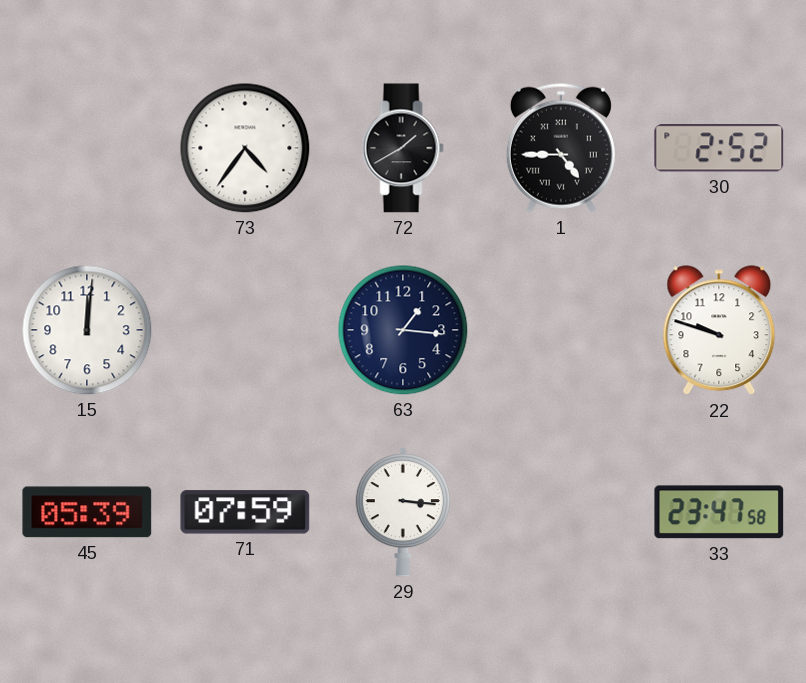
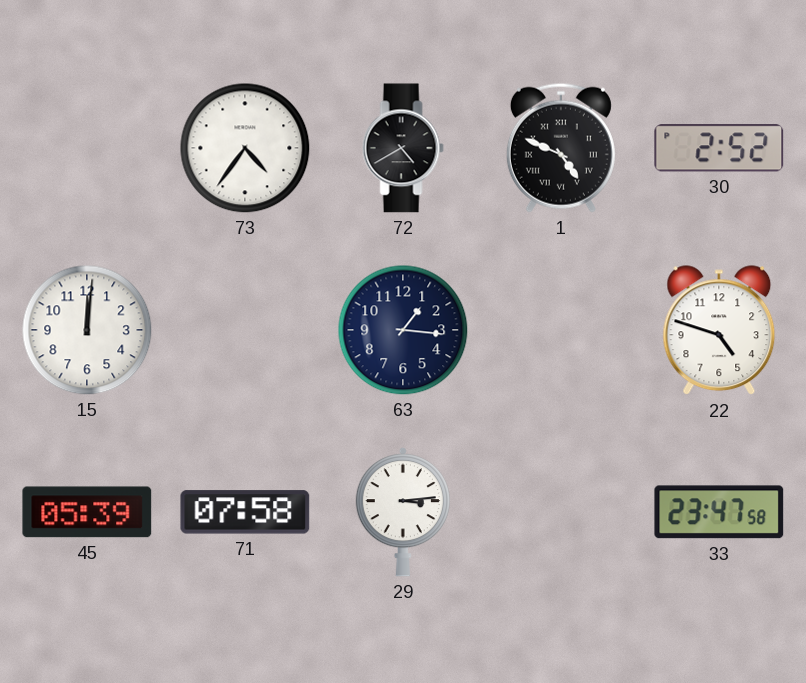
72: 1:40 -> 4:40 (403, 148)
1: 4:45 -> 4:49 (561, 148)
22: 9:48 -> 4:48 (719, 331)
71: 07:59 -> 07:58 (245, 512)
29: 3:16 -> 3:14 (403, 512)
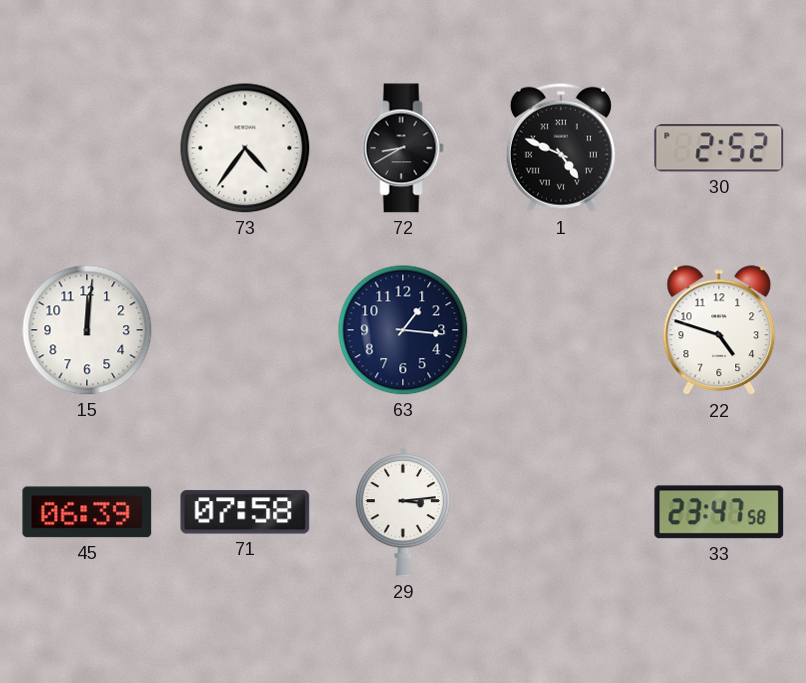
72: 4:40 -> 8:40 (403, 148)
45: 05:39 -> 06:39 (87, 512)
